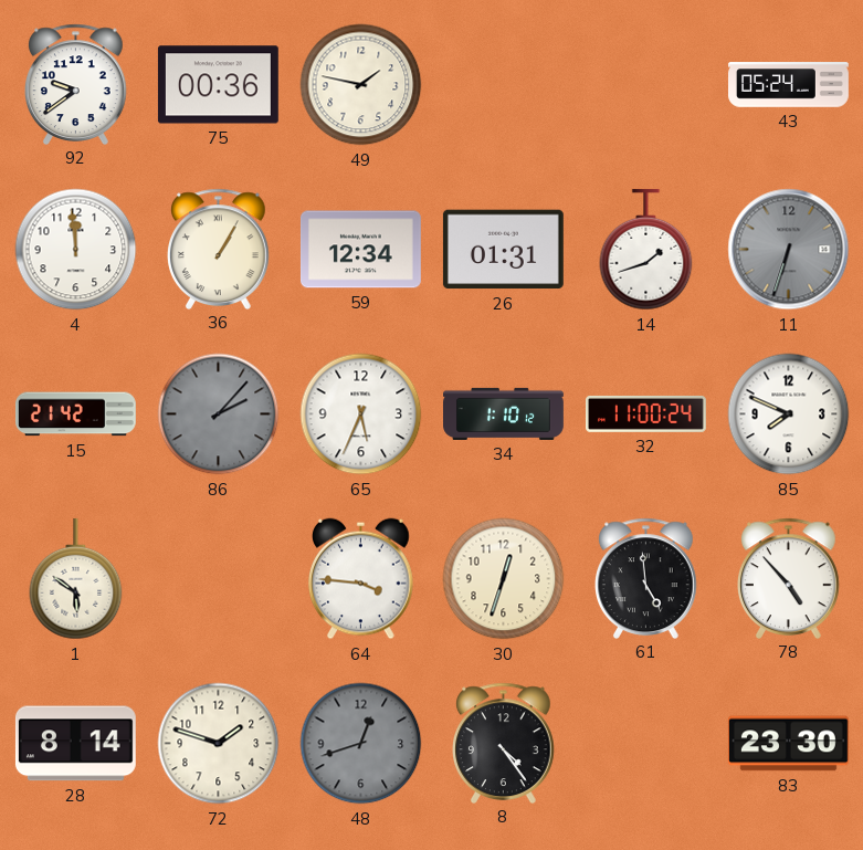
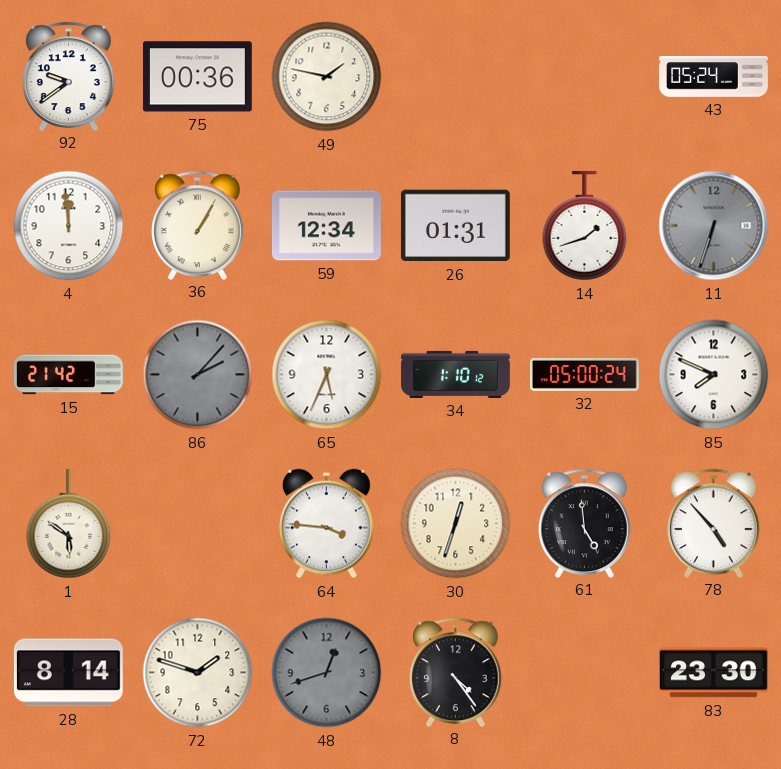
32: 11:00 -> 05:00 (585, 374)
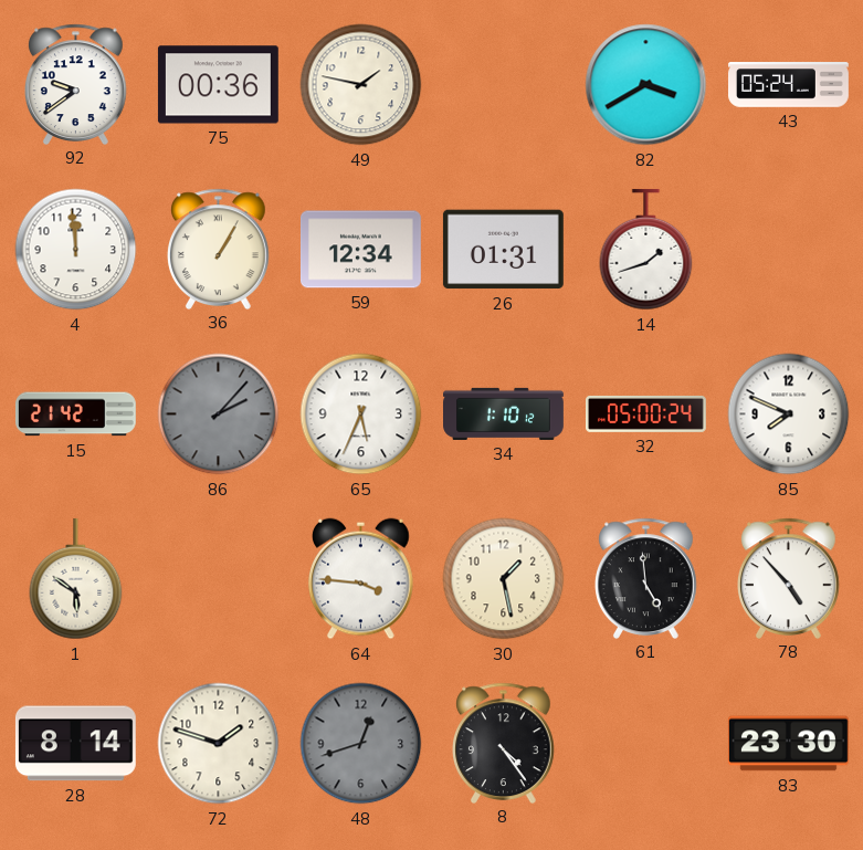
82: none -> 3:40 (646, 85)
11: 6:33 -> none (714, 226)
30: 12:33 -> 1:28 (504, 579)
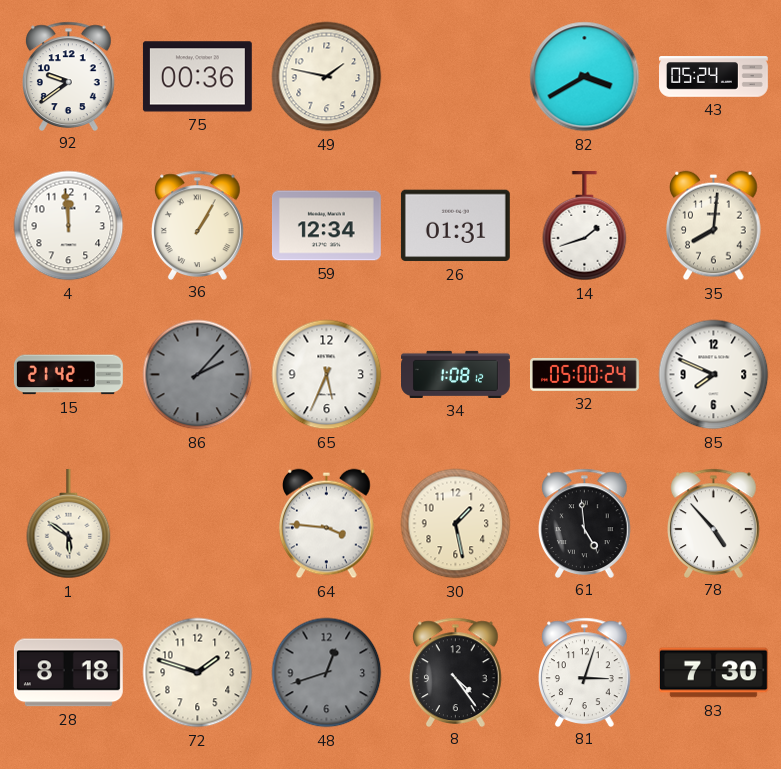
35: none -> 8:01 (714, 226)
34: 1:10 -> 1:08 (456, 374)
28: 8:14 -> 8:18 (68, 673)
81: none -> 3:03 (585, 672)
83: 23:30 -> 7:30 (713, 673)
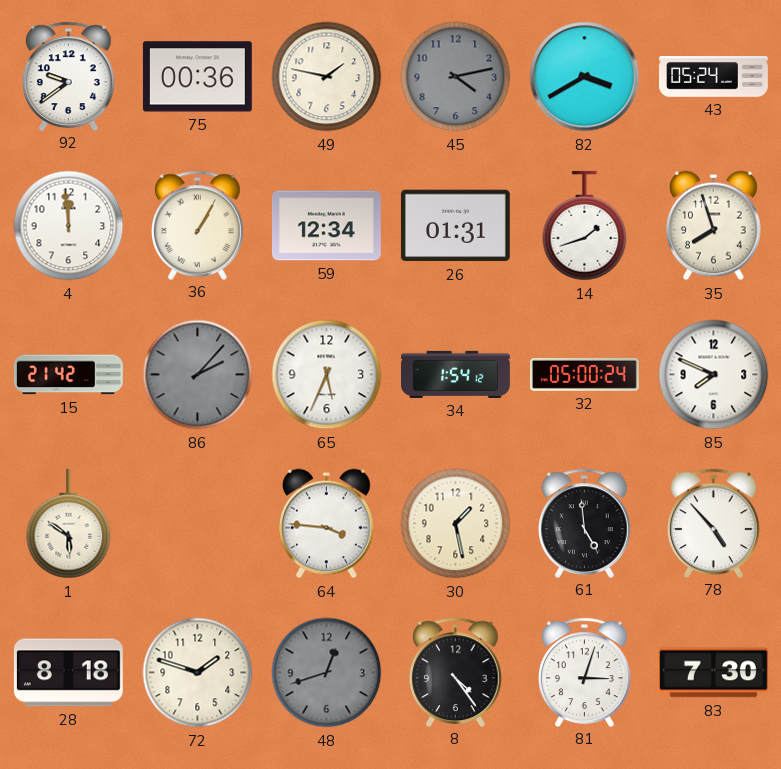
45: none -> 4:13 (456, 77)
35: 8:01 -> 7:57 (714, 226)
34: 1:08 -> 1:54 (456, 374)
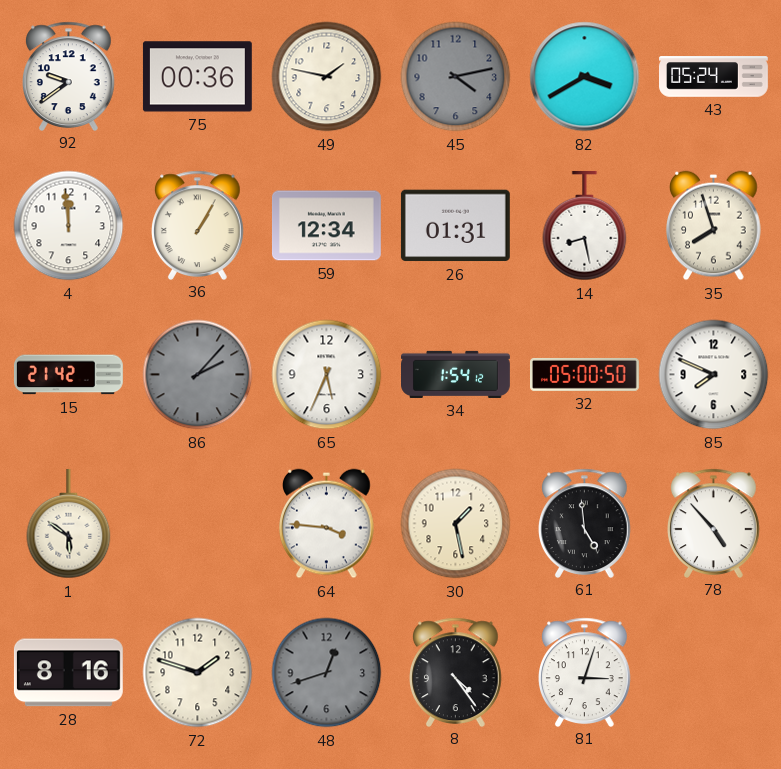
14: 1:42 -> 8:28 (585, 226)
32: 05:00:24 -> 05:00:50 (585, 374)
28: 8:18 -> 8:16 (68, 673)
83: 7:30 -> none (713, 673)
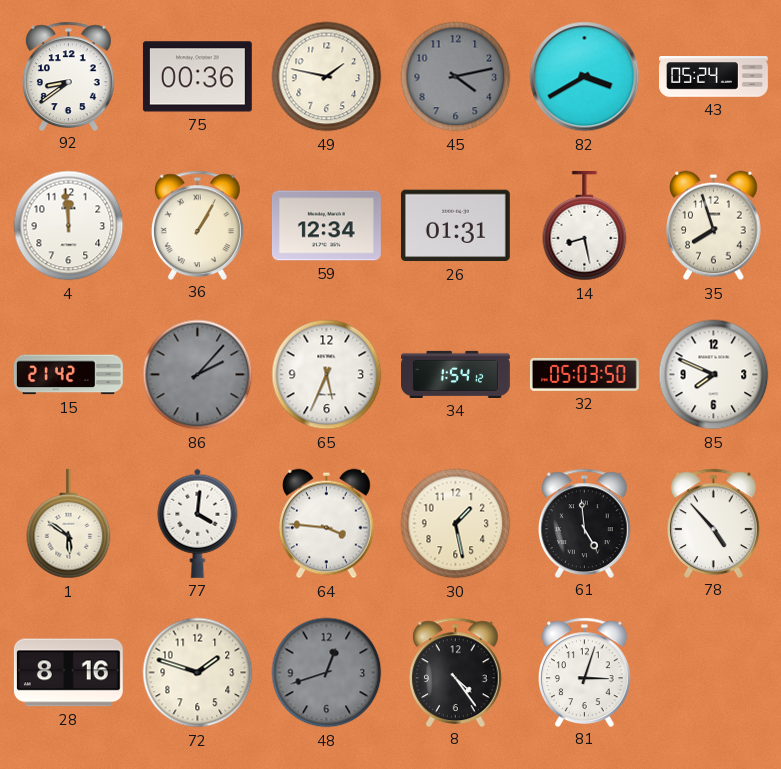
92: 9:39 -> 8:39 (69, 76)
32: 05:00 -> 05:03 (585, 374)
77: none -> 4:01 (198, 523)
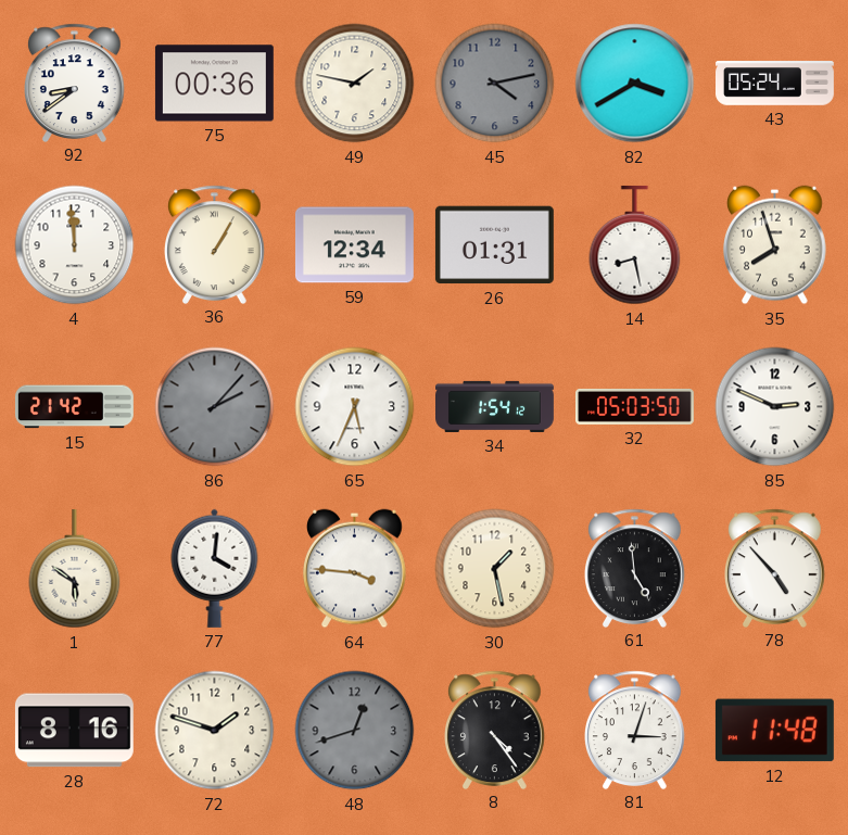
85: 7:49 -> 2:49 (775, 407)
12: none -> 11:48 (774, 731)
